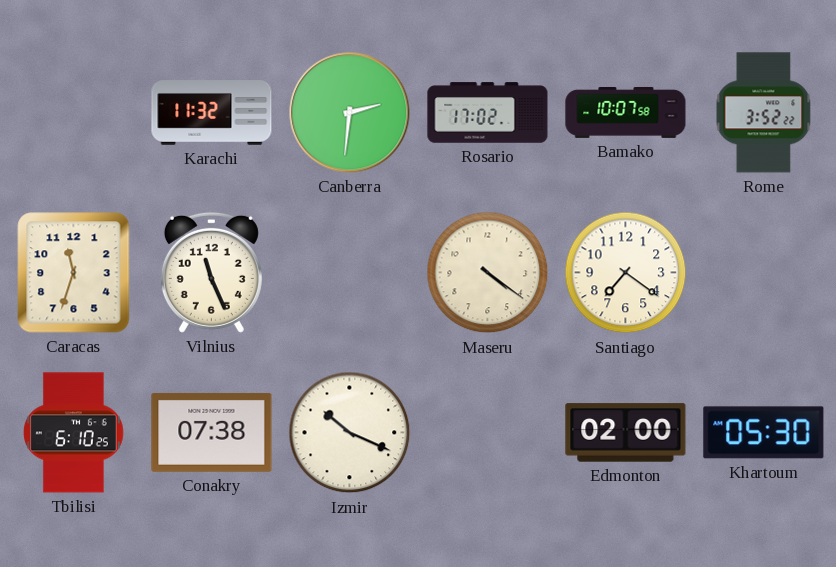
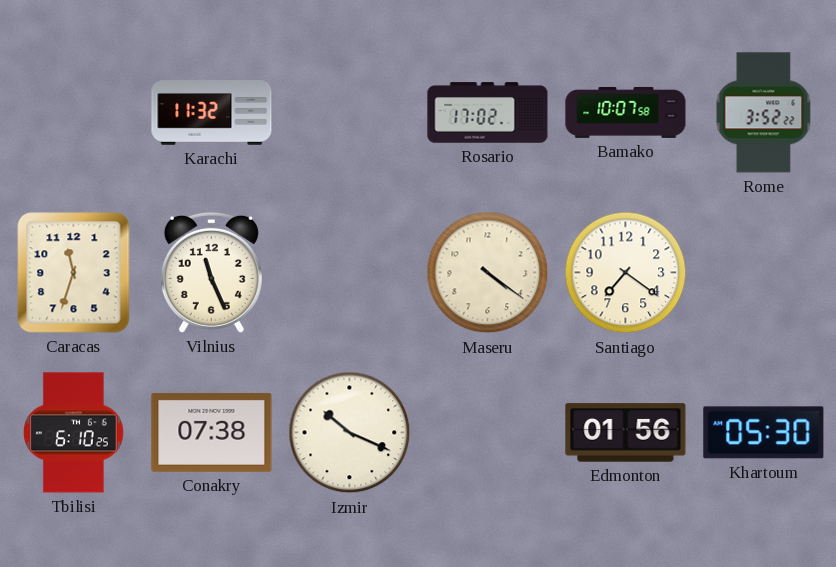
Canberra: 2:31 -> none (350, 113)
Edmonton: 02:00 -> 01:56 (626, 433)
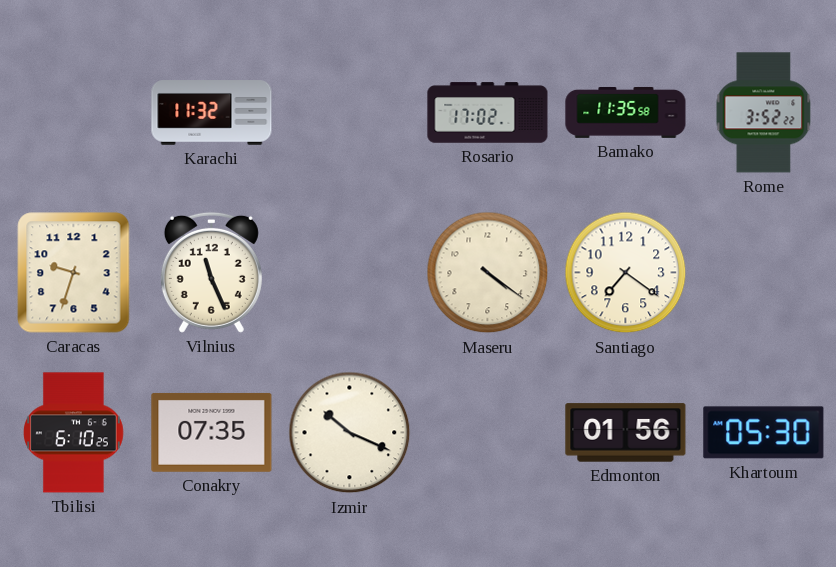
Bamako: 10:07 -> 11:35 (626, 112)
Caracas: 11:33 -> 9:33 (74, 273)
Conakry: 07:38 -> 07:35 (212, 432)
